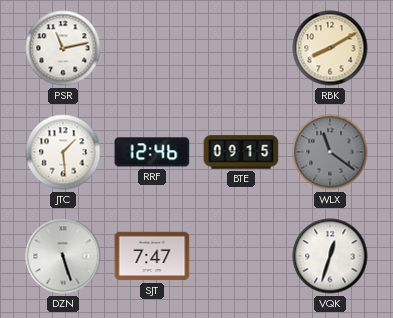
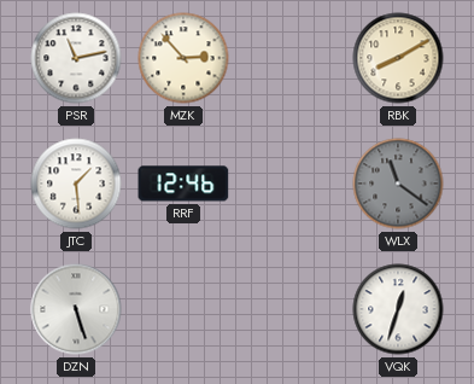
MZK: none -> 2:53 (183, 58)
BTE: 09:15 -> none (241, 152)
SJT: 7:47 -> none (152, 256)
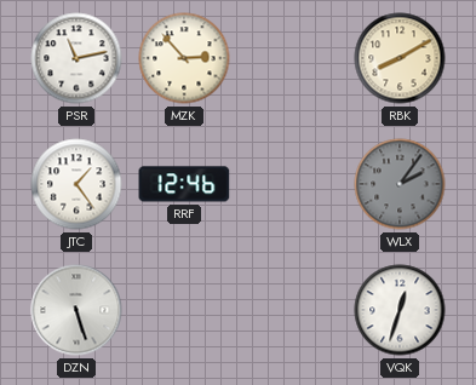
JTC: 1:29 -> 1:24 (76, 184)
WLX: 11:21 -> 2:06 (400, 184)
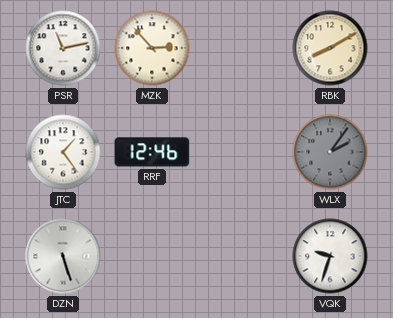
VQK: 12:33 -> 9:33 (330, 256)
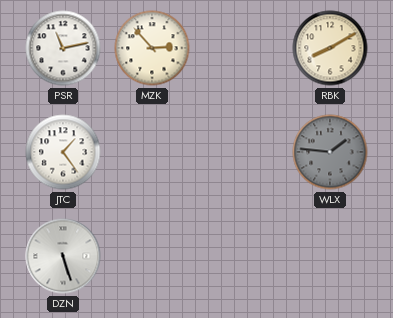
RRF: 12:46 -> none (152, 152)
WLX: 2:06 -> 1:46 (330, 152)
VQK: 9:33 -> none (330, 256)
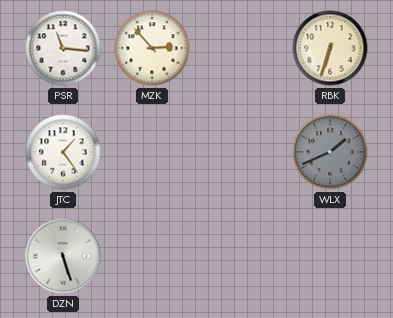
PSR: 11:13 -> 11:16 (63, 48)
RBK: 8:10 -> 6:33 (330, 48)
WLX: 1:46 -> 1:41 (330, 152)
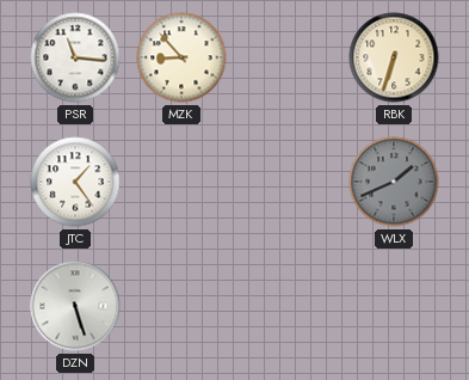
MZK: 2:53 -> 8:53 (181, 57)
